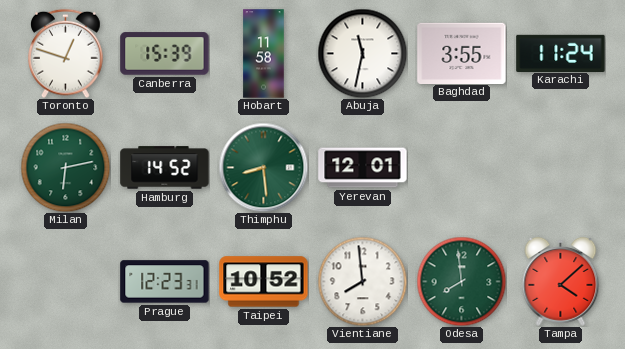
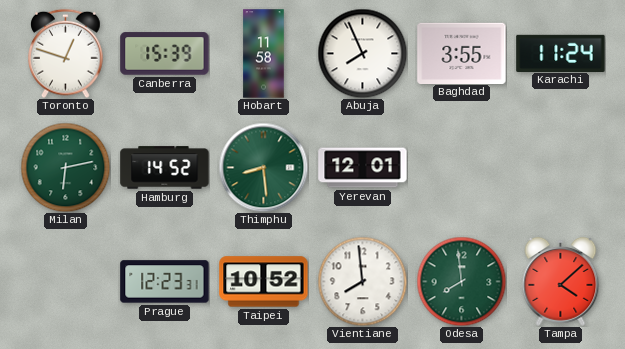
Abuja: 11:32 -> 7:56 (362, 53)
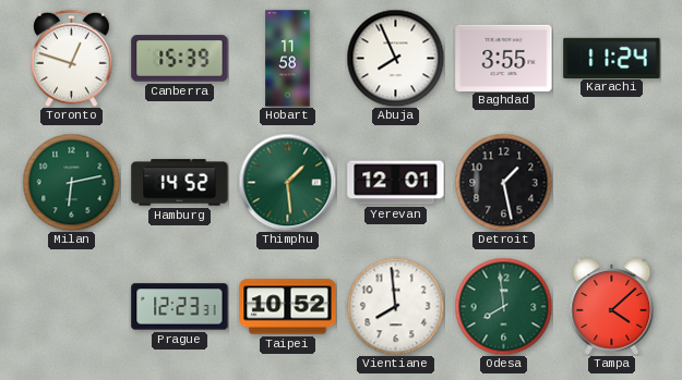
Thimphu: 8:29 -> 1:29 (287, 182)
Detroit: none -> 1:28 (503, 182)
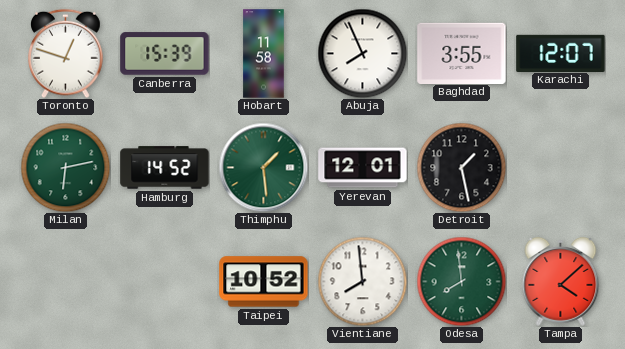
Karachi: 11:24 -> 12:07 (561, 53)
Prague: 12:23 -> none (180, 307)
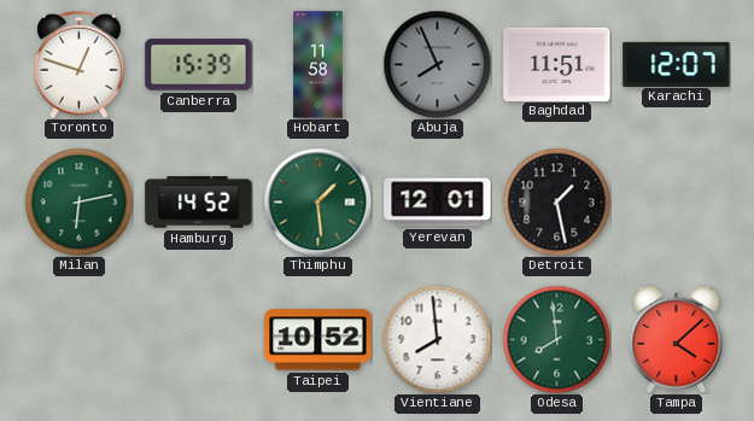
Abuja dial: white -> grey (437, 64)
Baghdad: 3:55 -> 11:51 (557, 64)
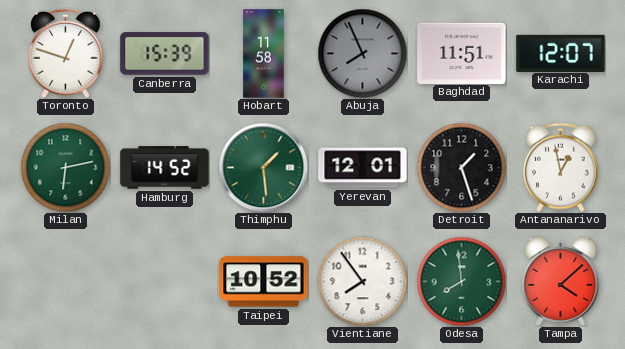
Detroit: 1:28 -> 1:27 (461, 167)
Antananarivo: none -> 12:58 (561, 167)
Vientiane: 7:59 -> 7:54 (362, 281)
